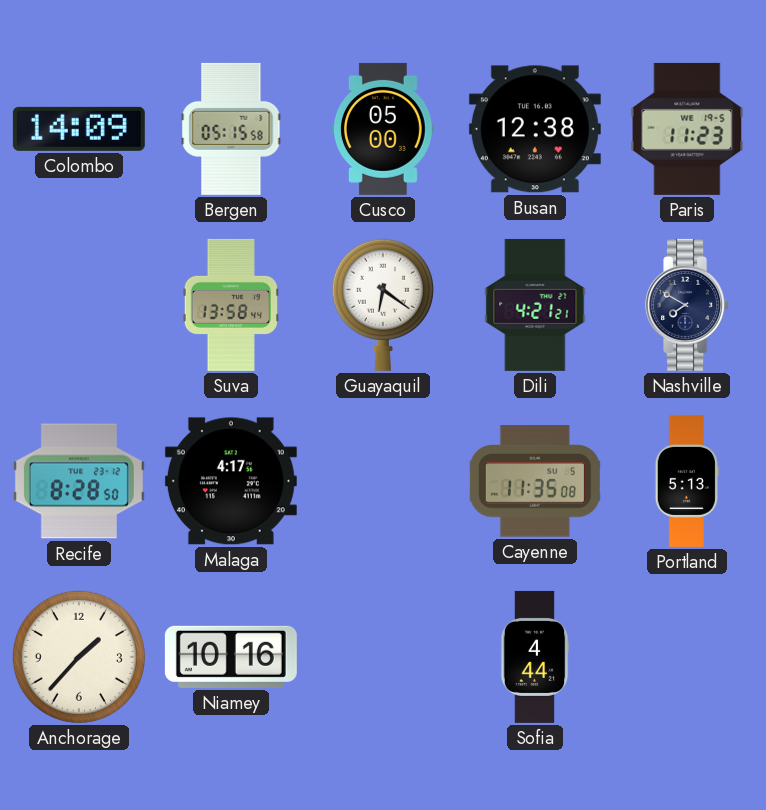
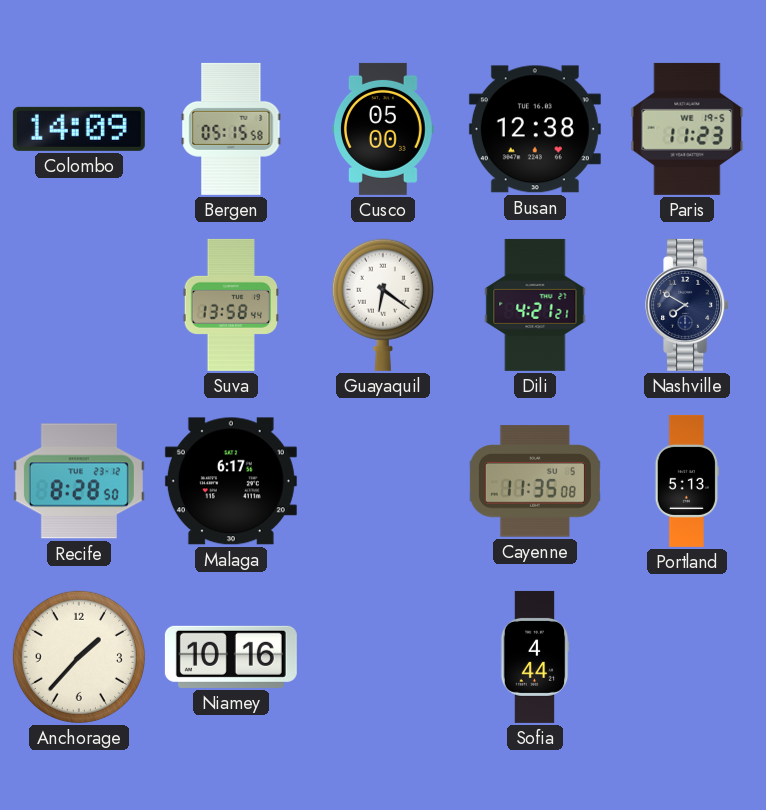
Malaga: 4:17 -> 6:17 (231, 481)
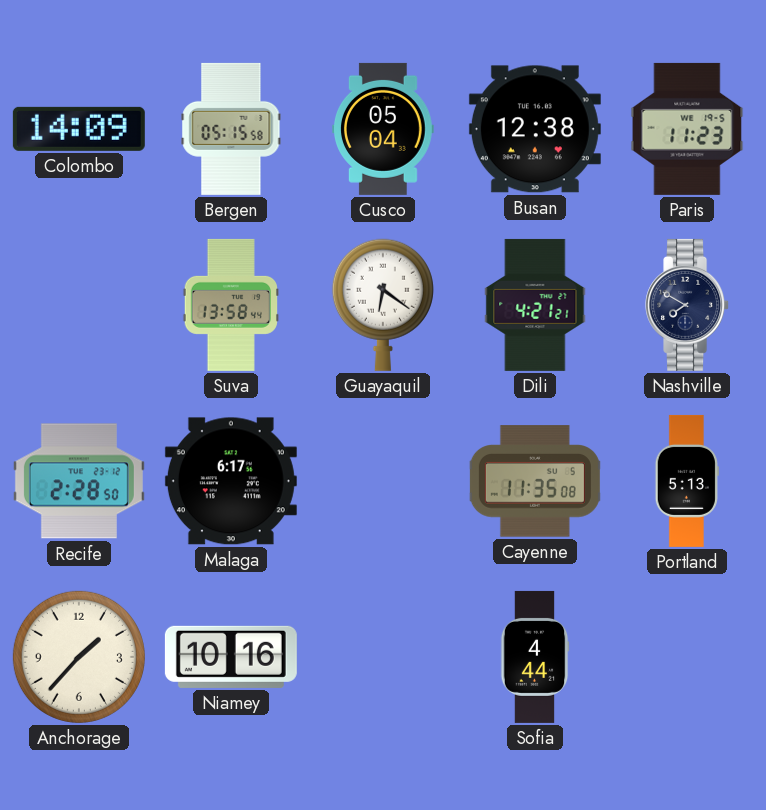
Cusco: 05:00 -> 05:04 (384, 129)
Recife: 8:28 -> 2:28 (79, 481)
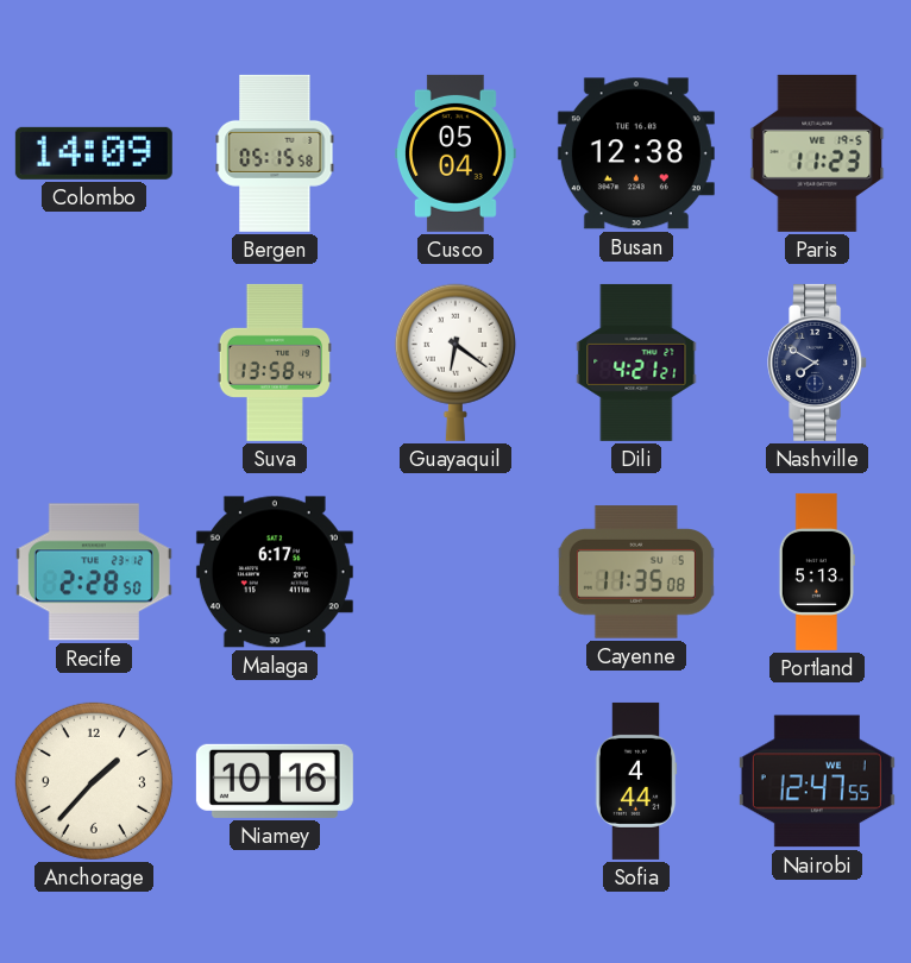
Nairobi: none -> 12:47 (817, 781)
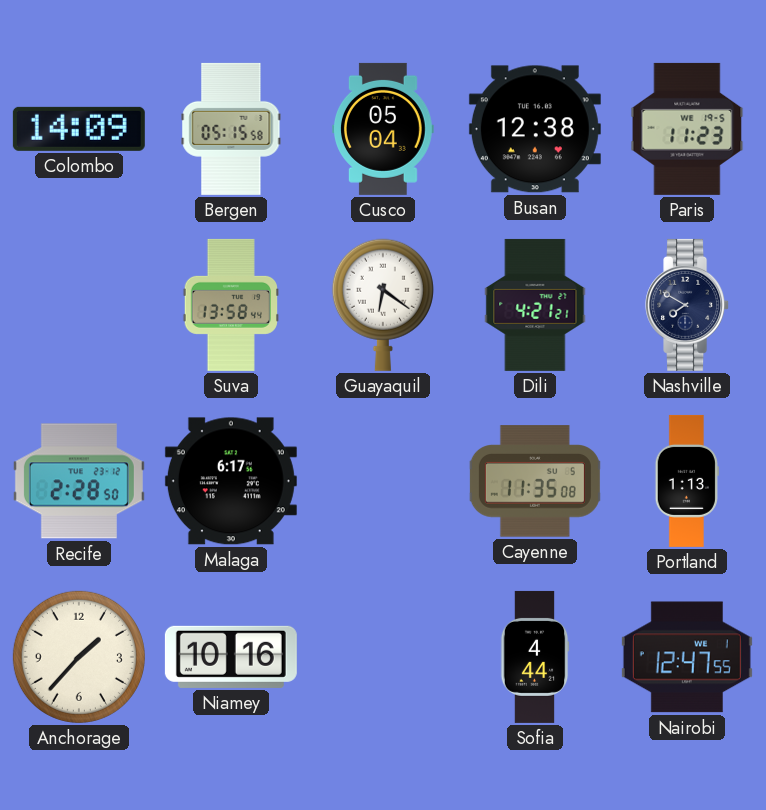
Portland: 5:13 -> 1:13 (687, 481)
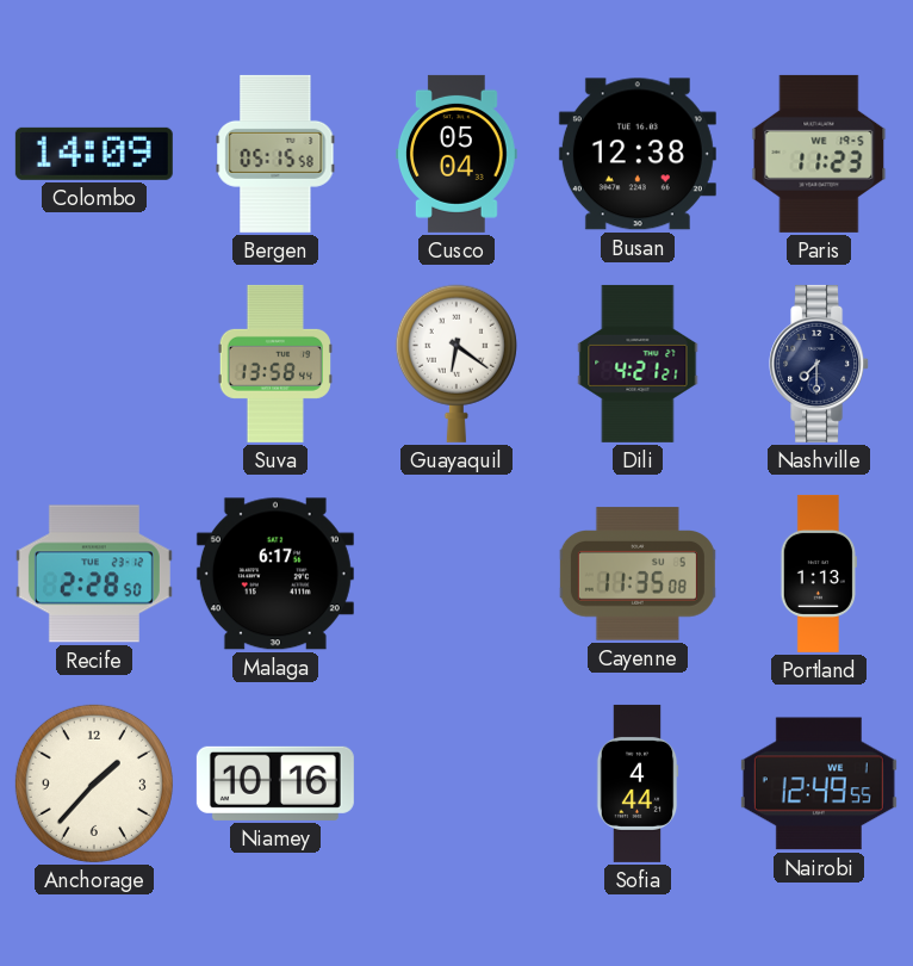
Nashville: 7:50 -> 7:30 (820, 364)
Nairobi: 12:47 -> 12:49 (819, 784)
